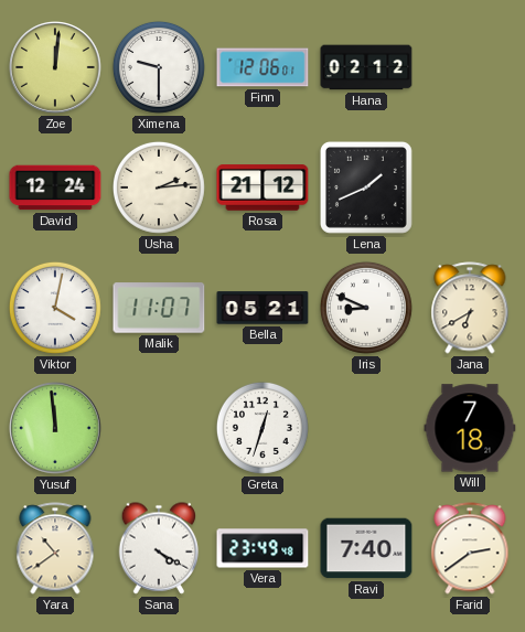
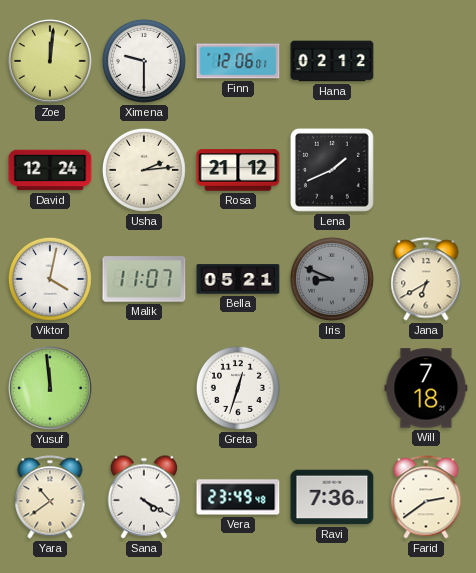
Iris dial: white -> grey (332, 279)
Ravi: 7:40 -> 7:36 (332, 497)
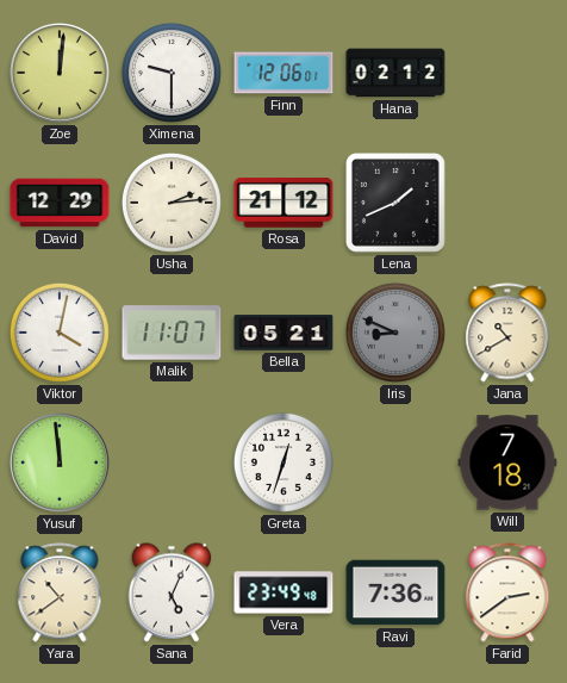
David: 12:24 -> 12:29 (60, 203)
Jana: 6:40 -> 10:40 (507, 333)
Sana: 4:20 -> 5:04 (172, 592)
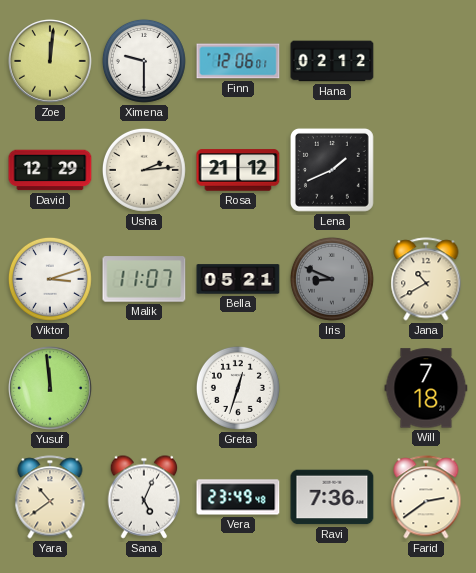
Viktor: 4:02 -> 3:12 (50, 279)
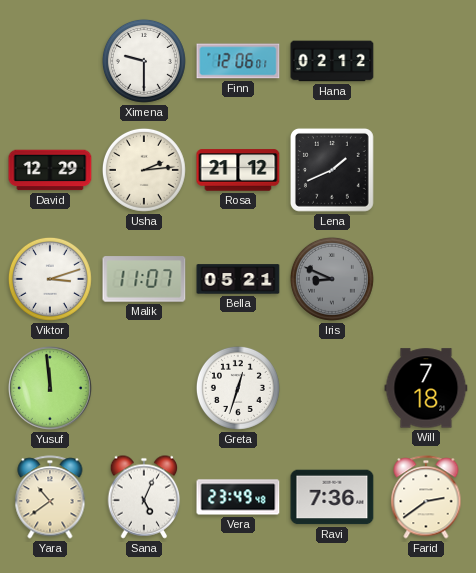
Zoe: 12:01 -> none (51, 62)
Jana: 10:40 -> none (426, 279)
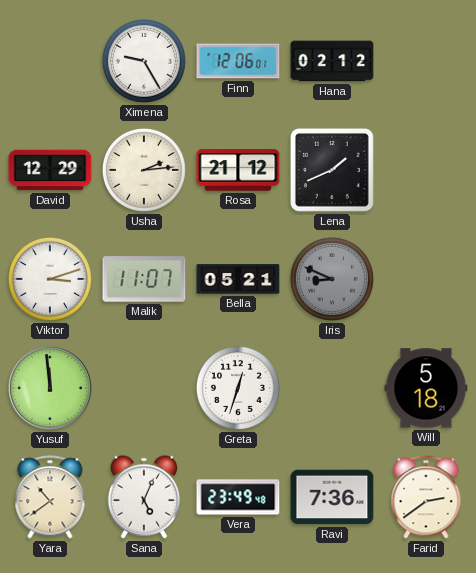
Ximena: 9:30 -> 9:25 (144, 61)
Will: 7:18 -> 5:18 (426, 388)
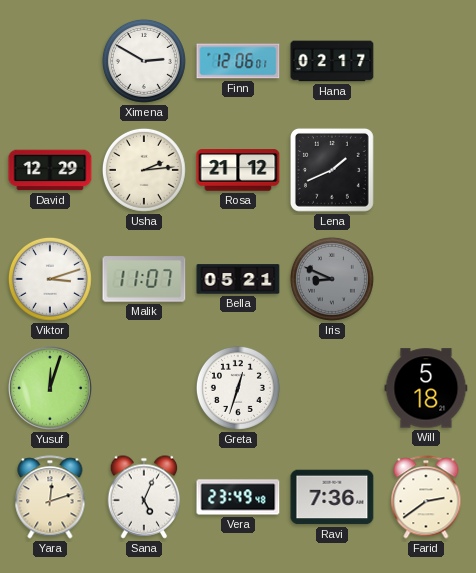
Ximena: 9:25 -> 2:50 (144, 61)
Hana: 02:12 -> 02:17 (332, 61)
Yusuf: 11:59 -> 12:03 (51, 389)
Yara: 10:39 -> 12:12 (50, 497)
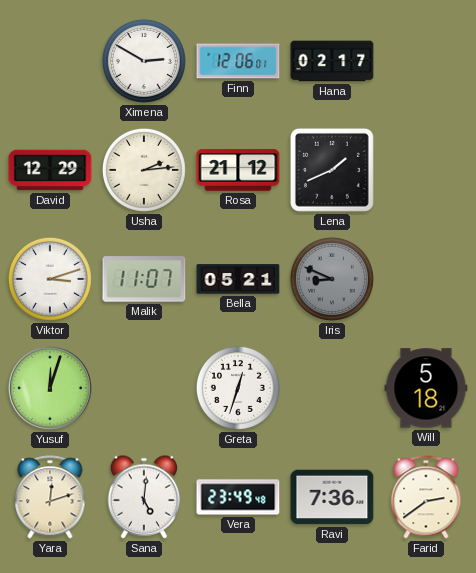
Sana: 5:04 -> 5:01 (144, 497)
